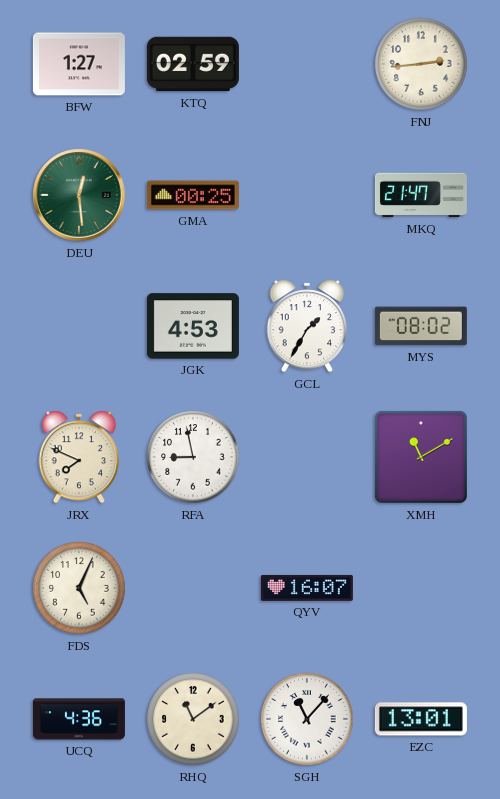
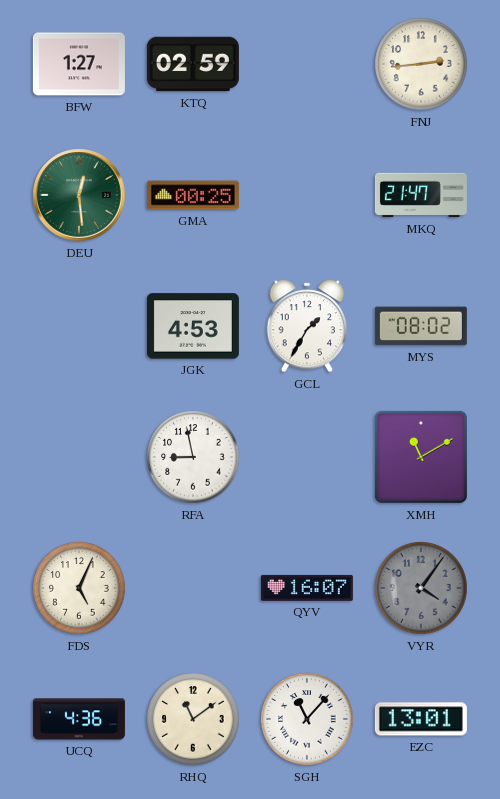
JRX: 7:49 -> none (79, 457)
VYR: none -> 4:06 (421, 588)
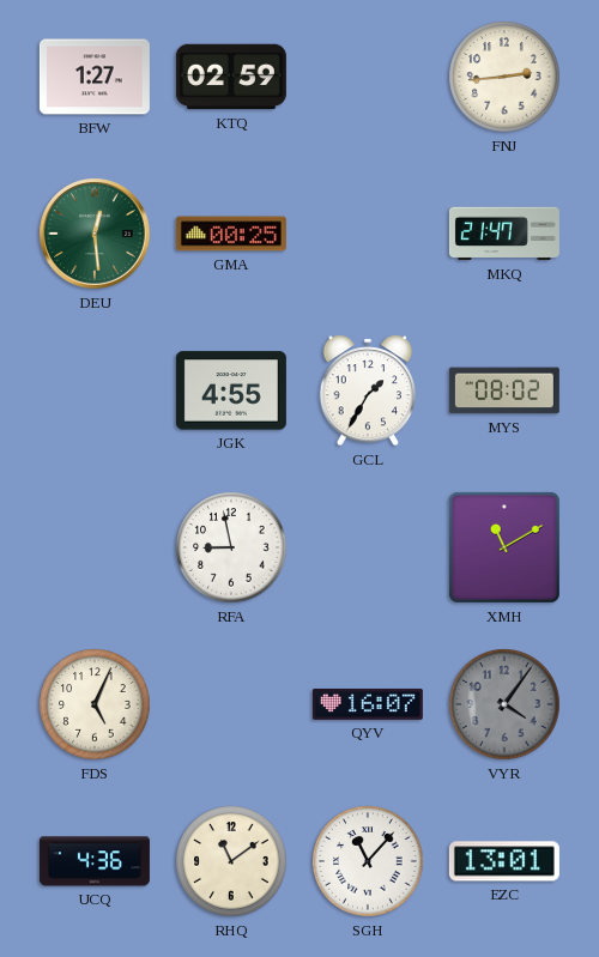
JGK: 4:53 -> 4:55 (231, 390)
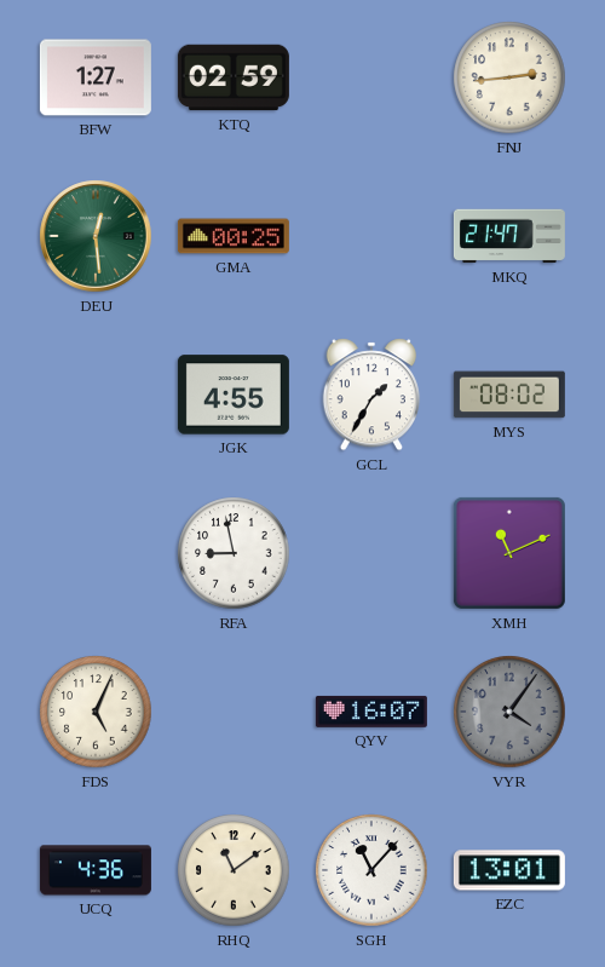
XMH: 11:10 -> 11:11 (509, 553)
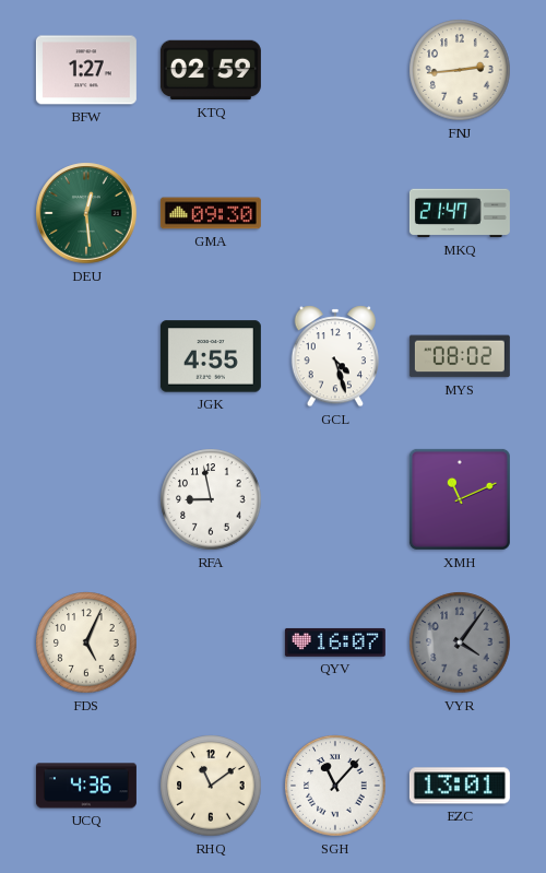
GMA: 00:25 -> 09:30 (211, 213)
GCL: 1:35 -> 4:27 (335, 356)
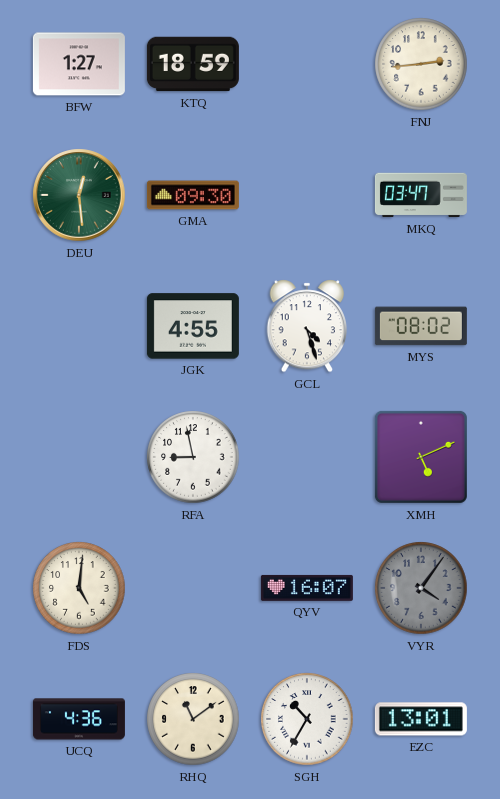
KTQ: 02:59 -> 18:59 (193, 64)
MKQ: 21:47 -> 03:47 (421, 195)
XMH: 11:11 -> 5:11 (421, 457)
FDS: 5:04 -> 5:01 (79, 588)
SGH: 11:07 -> 10:35 (307, 719)
